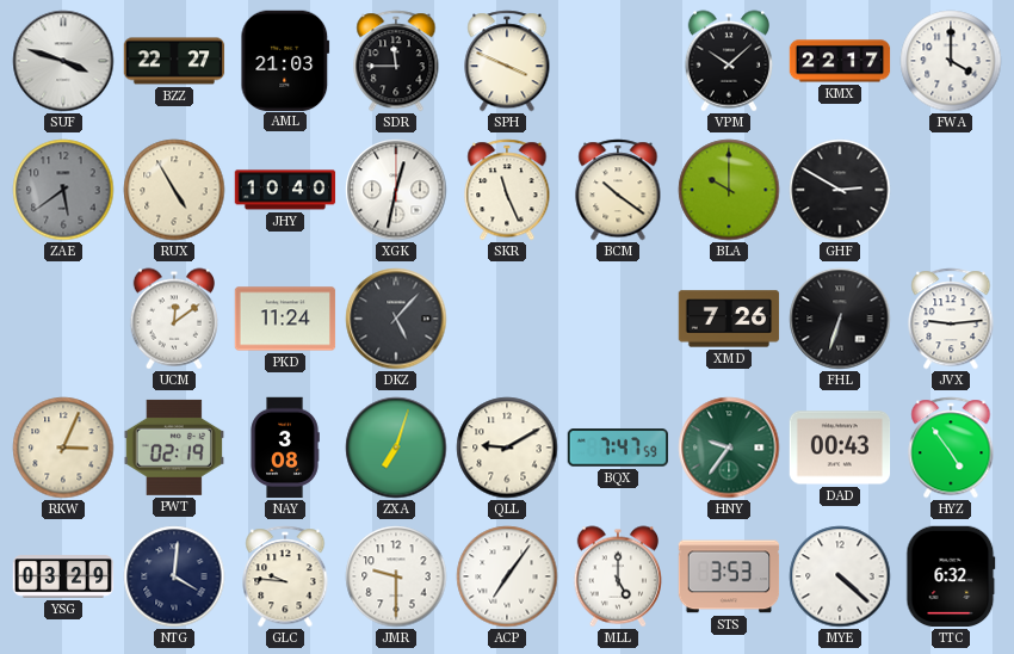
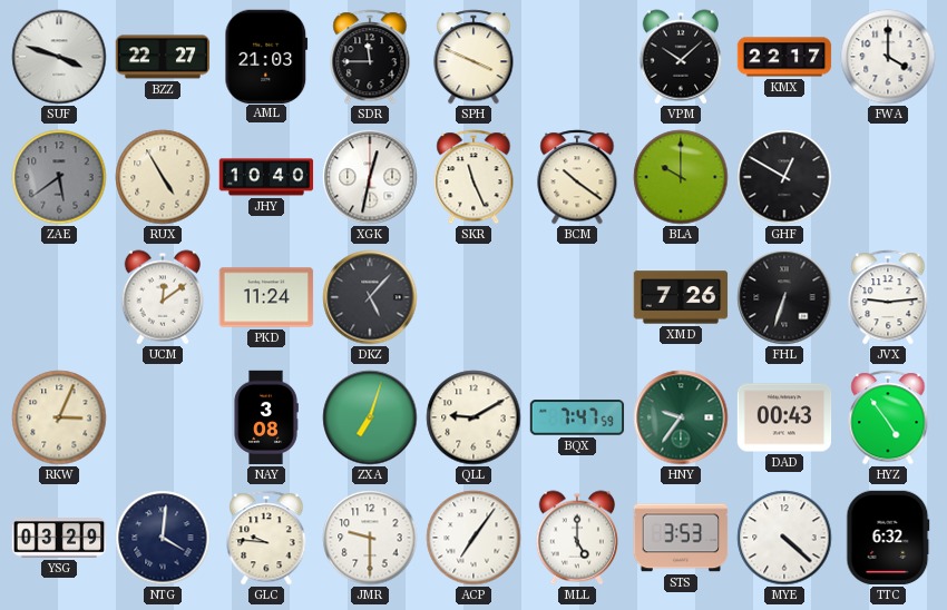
GHF: 2:50 -> 12:50 (784, 177)
PWT: 02:19 -> none (173, 448)
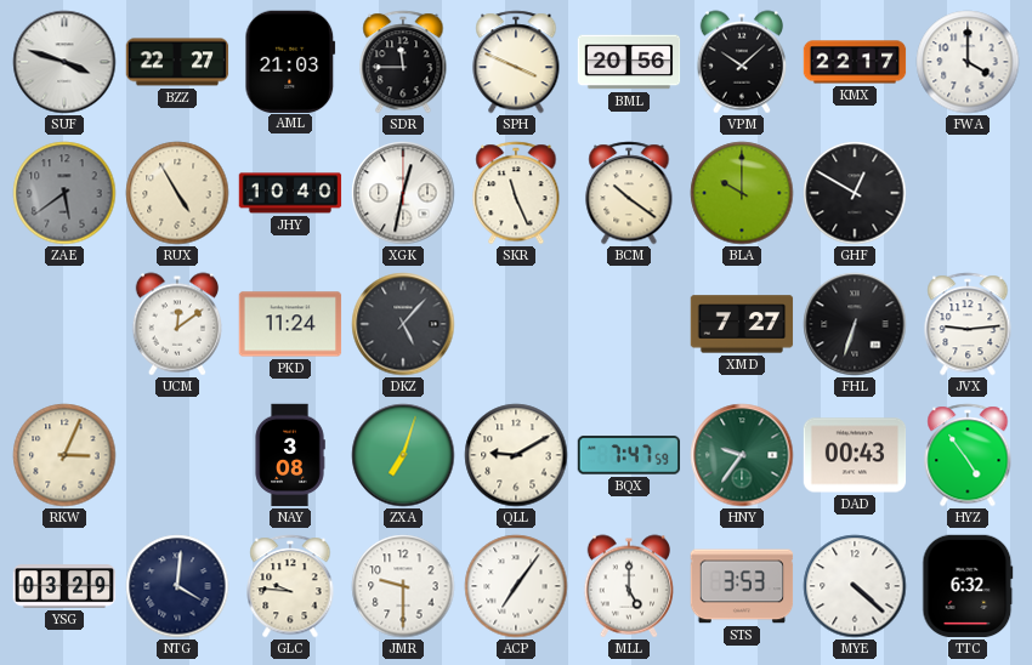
BML: none -> 20:56 (629, 62)
XMD: 7:26 -> 7:27 (742, 324)
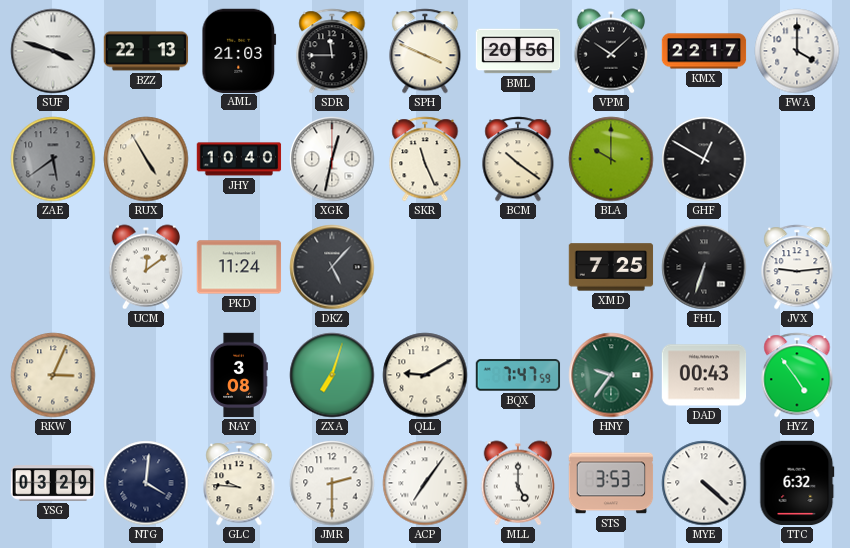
BZZ: 22:27 -> 22:13 (146, 51)
XMD: 7:27 -> 7:25 (611, 267)
JMR: 9:30 -> 2:30 (332, 483)
